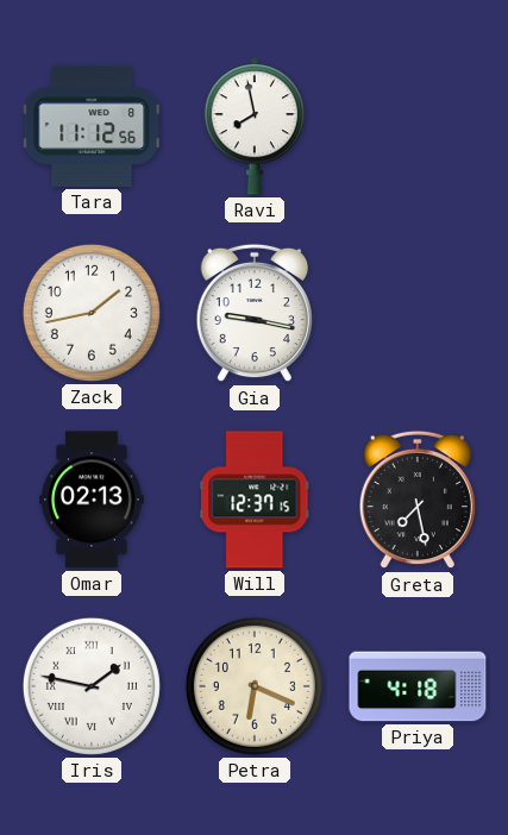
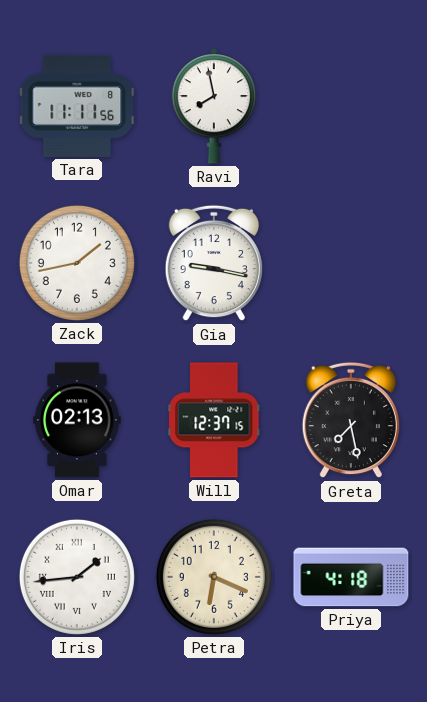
Tara: 11:12 -> 11:11 (77, 106)
Iris: 1:47 -> 1:44 (77, 577)
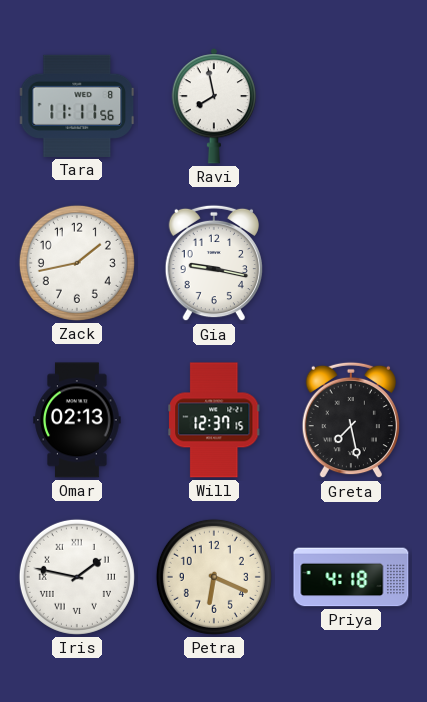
Iris: 1:44 -> 1:47 (77, 577)
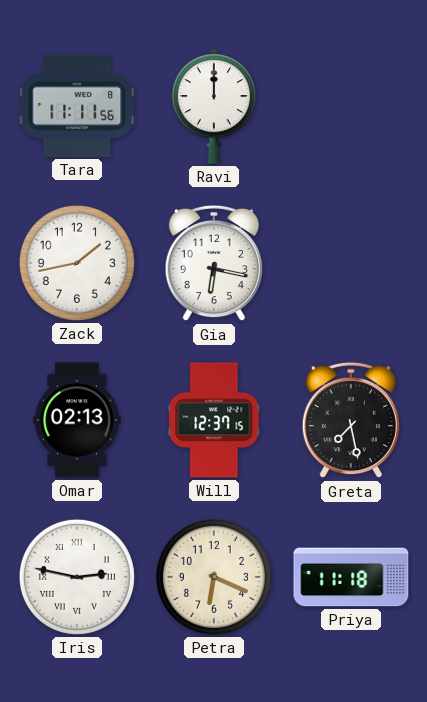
Ravi: 7:58 -> 12:00 (214, 106)
Gia: 9:17 -> 6:17 (214, 263)
Iris: 1:47 -> 2:47 (77, 577)
Priya: 4:18 -> 11:18 (351, 577)
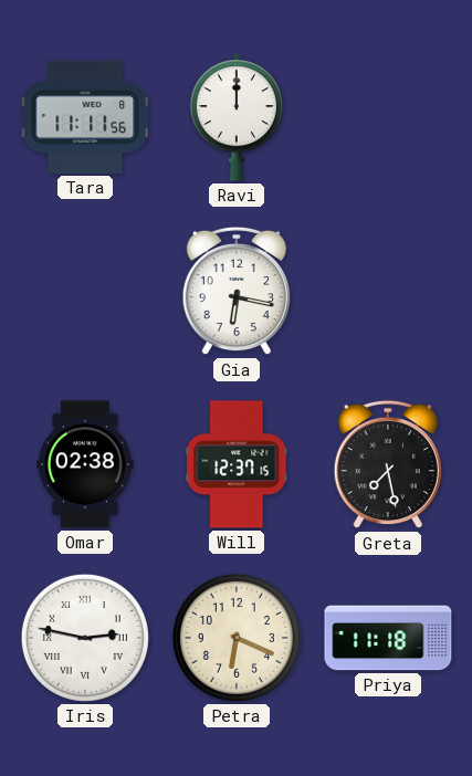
Zack: 1:43 -> none (77, 263)
Omar: 02:13 -> 02:38 (85, 464)
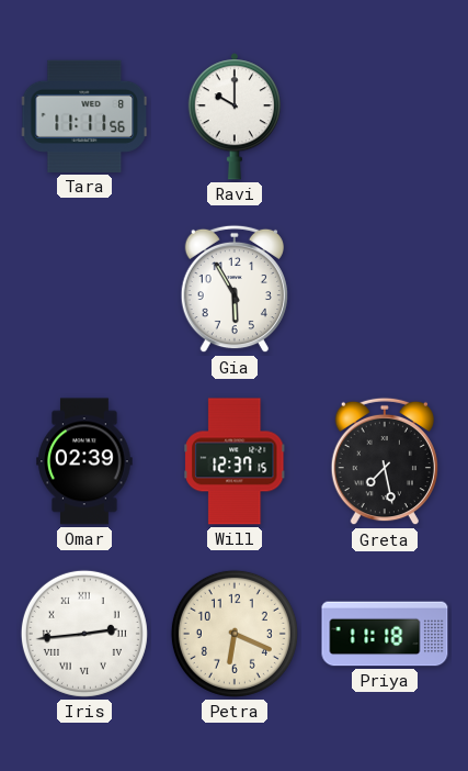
Ravi: 12:00 -> 10:00 (235, 116)
Gia: 6:17 -> 5:55 (235, 289)
Omar: 02:38 -> 02:39 (84, 461)
Iris: 2:47 -> 2:44 (84, 634)
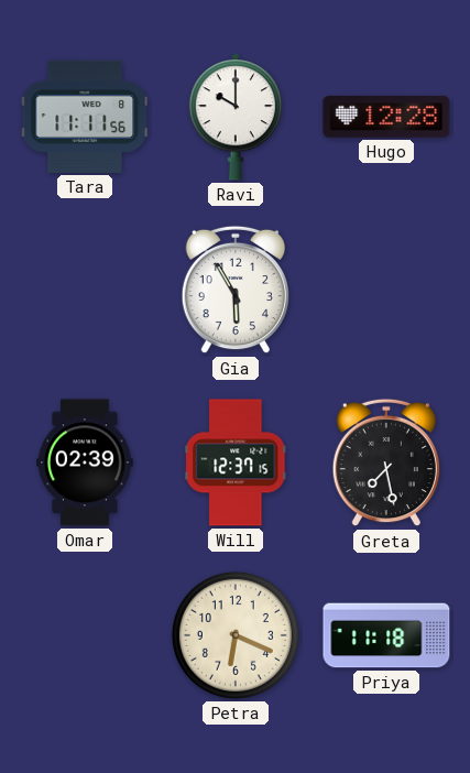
Hugo: none -> 12:28 (386, 118)
Iris: 2:44 -> none (84, 634)
